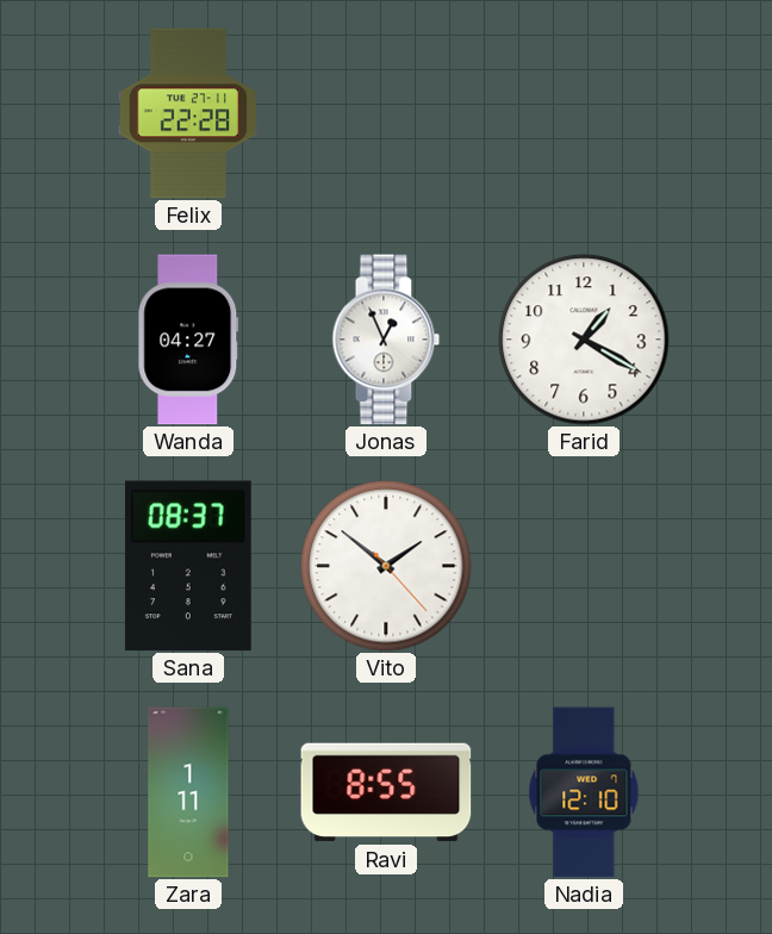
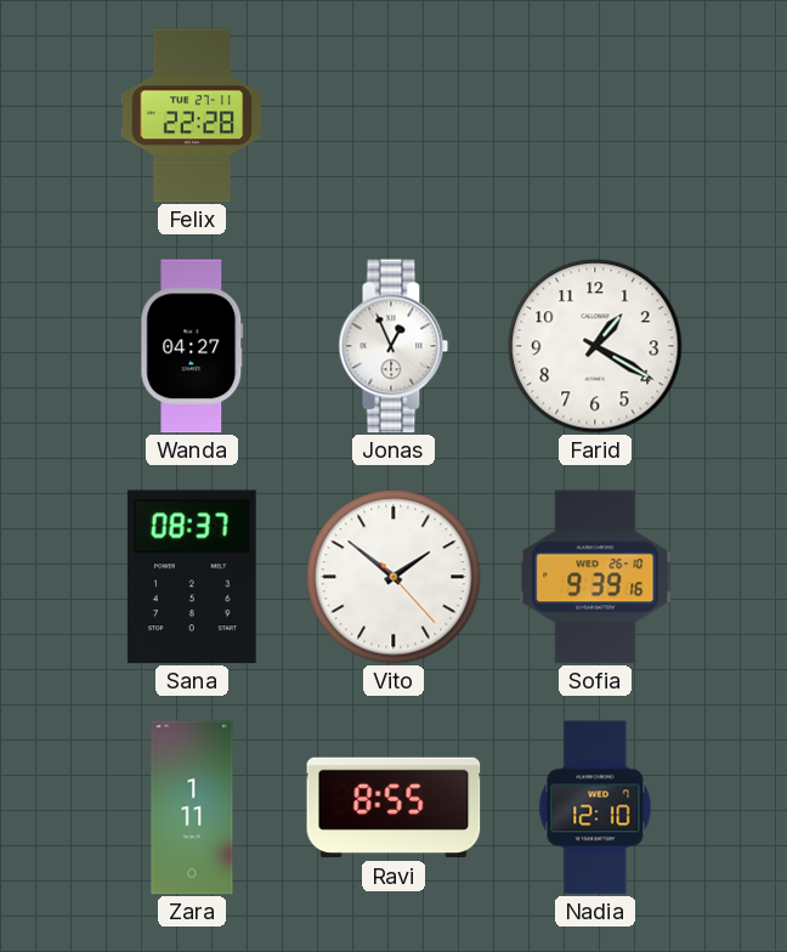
Sofia: none -> 9:39 (595, 577)
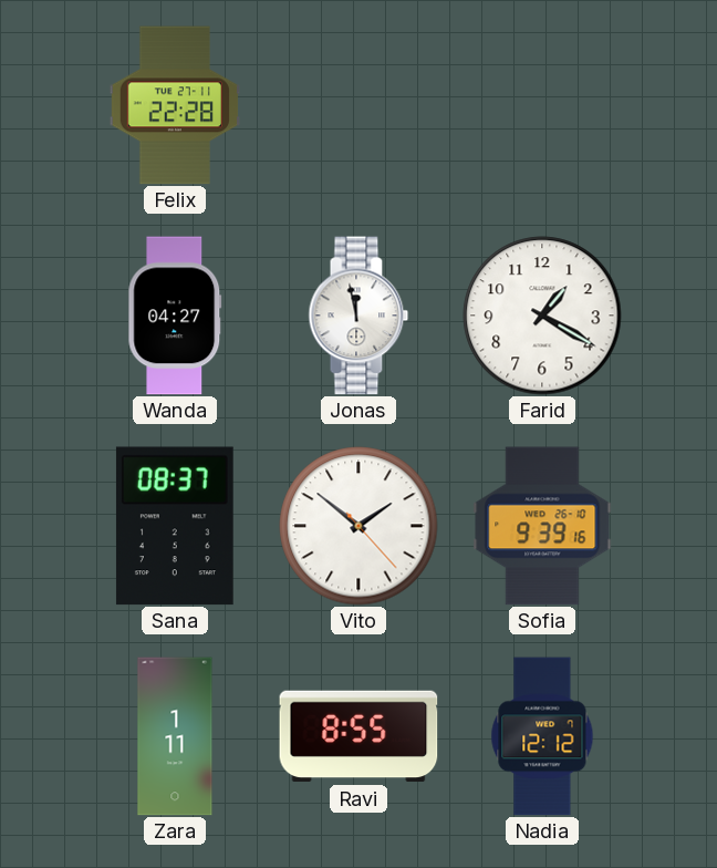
Jonas: 12:56 -> 11:58 (358, 316)
Nadia: 12:10 -> 12:12 (542, 736)
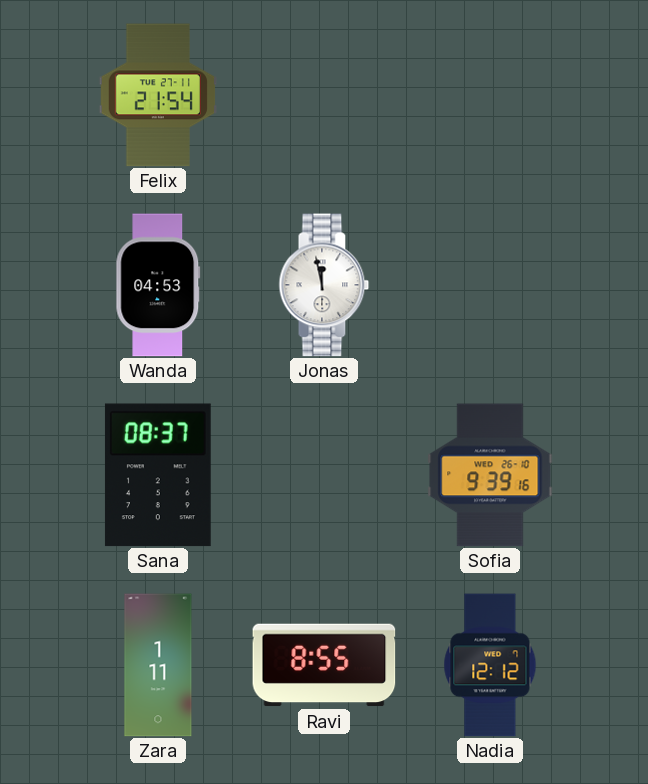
Felix: 22:28 -> 21:54 (158, 95)
Wanda: 04:27 -> 04:53 (158, 285)
Farid: 1:20 -> none (542, 316)
Vito: 1:51 -> none (358, 526)
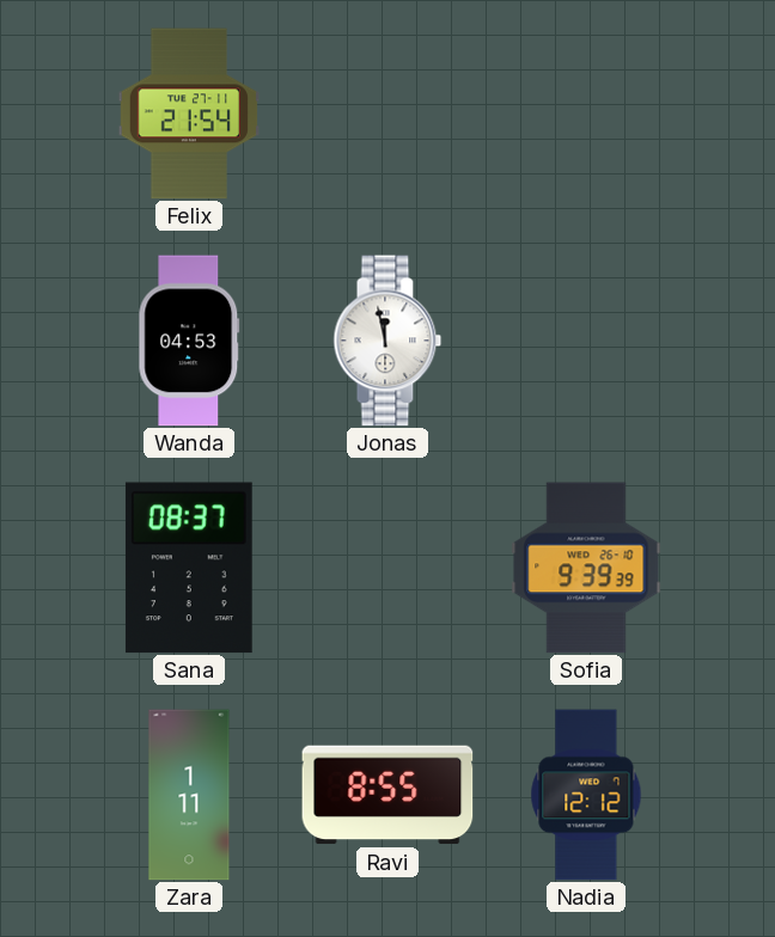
Sofia: 9:39:16 -> 9:39:39 (586, 568)
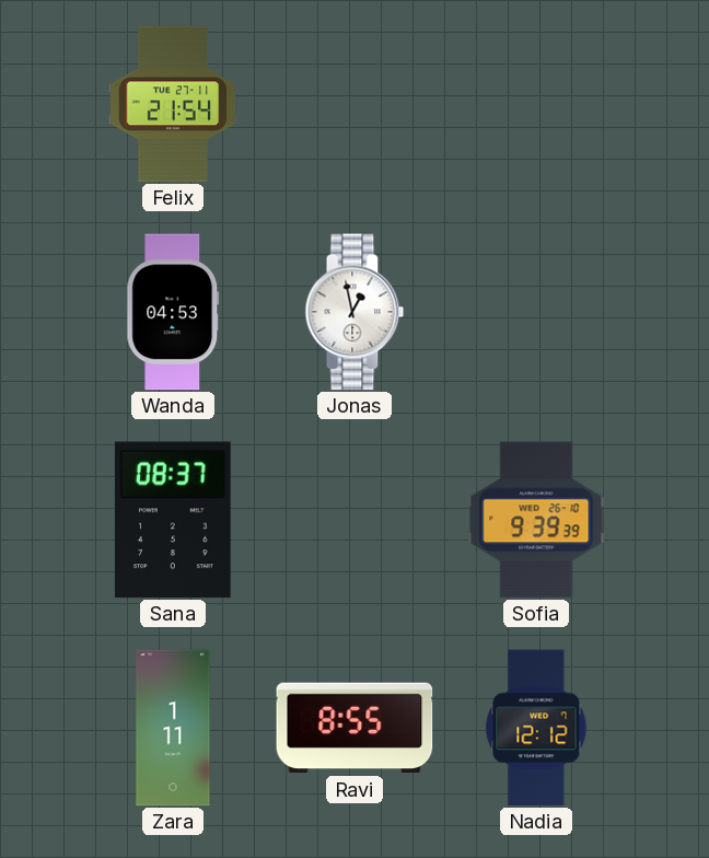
Jonas: 11:58 -> 12:58 (354, 312)
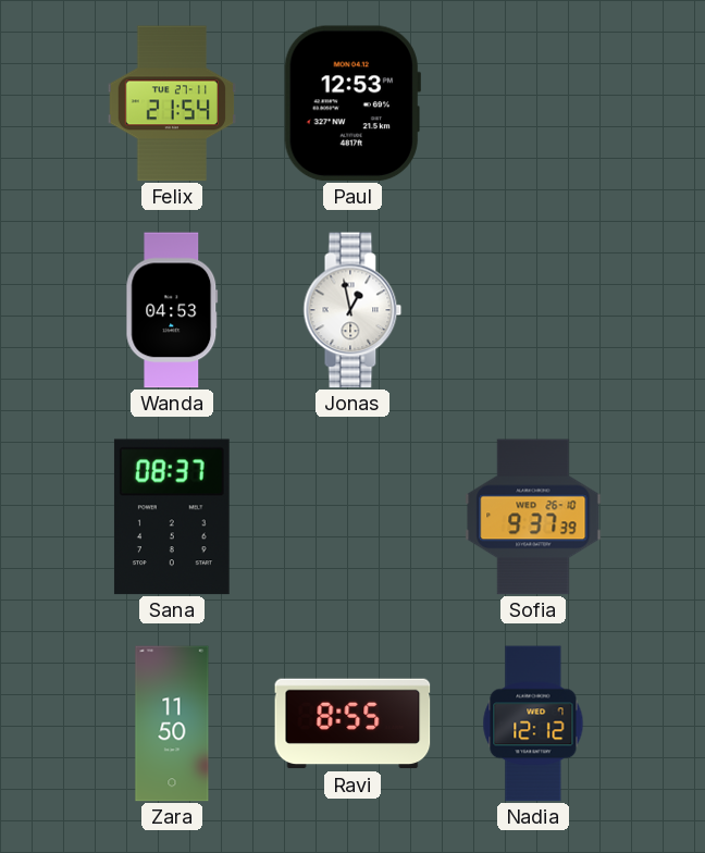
Paul: none -> 12:53 (352, 103)
Sofia: 9:39 -> 9:37 (533, 517)
Zara: 1:11 -> 11:50 (172, 724)
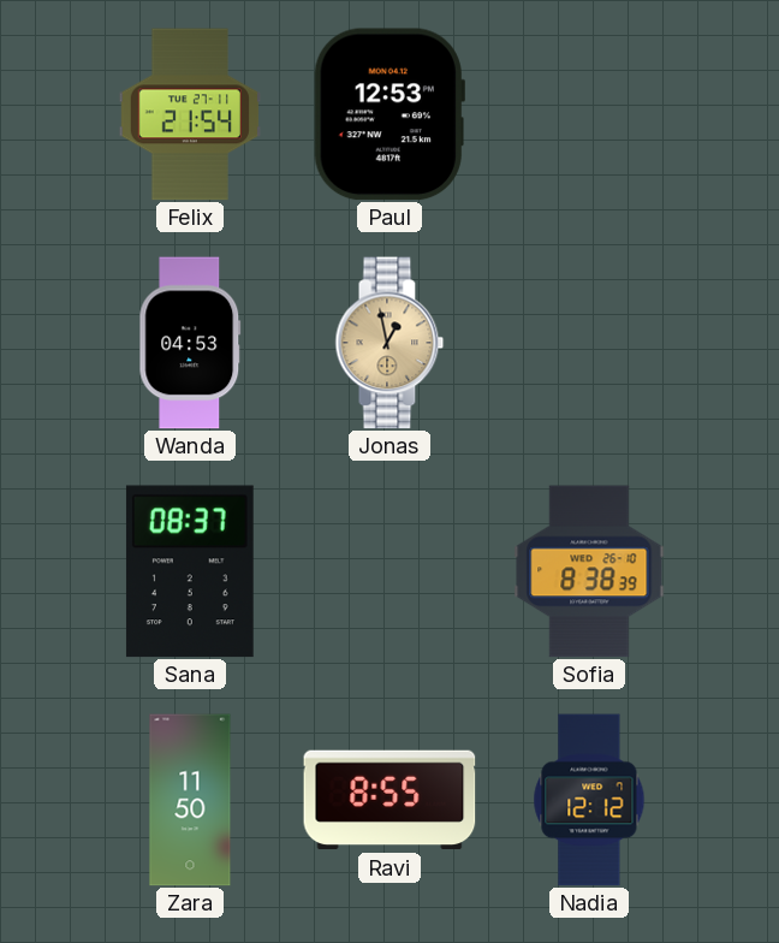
Jonas dial: white -> champagne (389, 343)
Sofia: 9:37 -> 8:38 (589, 571)
